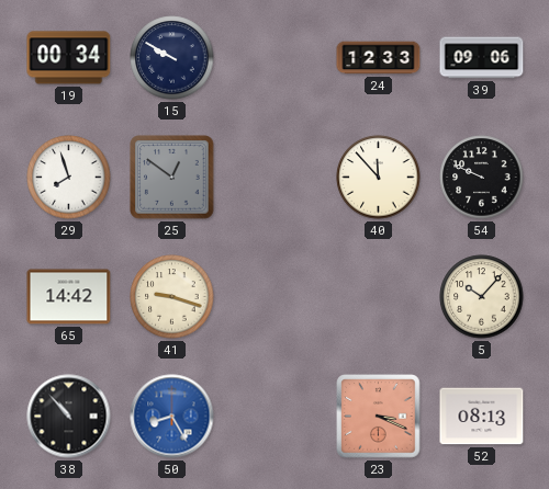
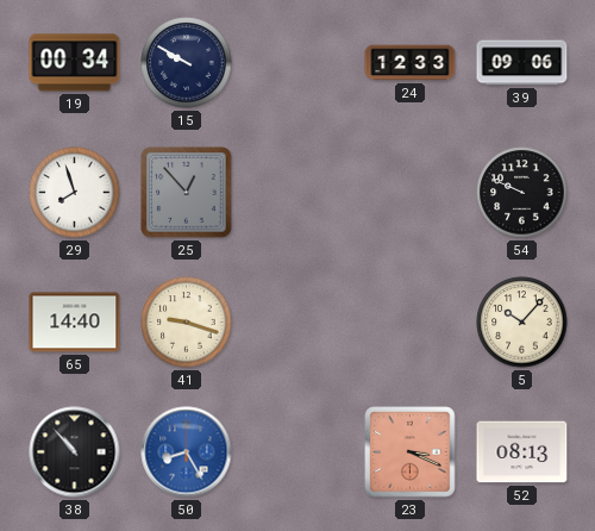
25: 12:51 -> 12:53 (187, 193)
40: 11:53 -> none (379, 178)
65: 14:42 -> 14:40 (75, 323)
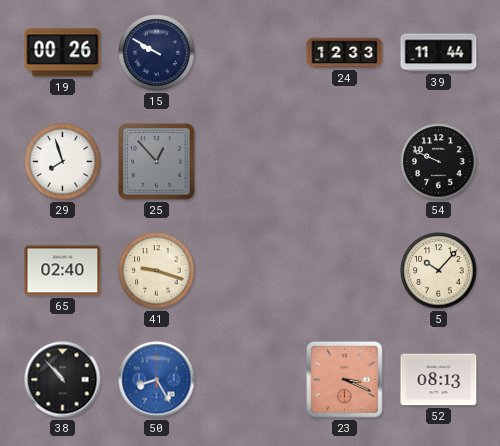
19: 00:34 -> 00:26 (63, 53)
39: 09:06 -> 11:44 (439, 53)
65: 14:40 -> 02:40 (63, 271)
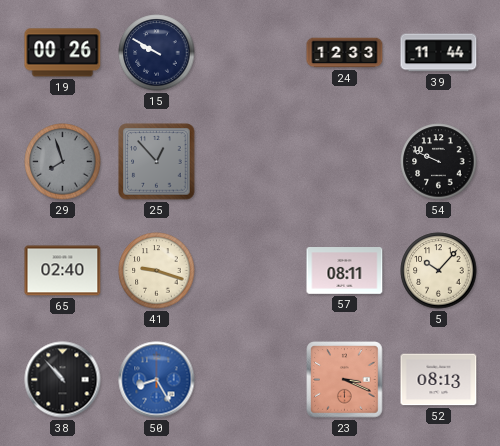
29 dial: white -> grey (63, 162)
57: none -> 08:11 (345, 271)
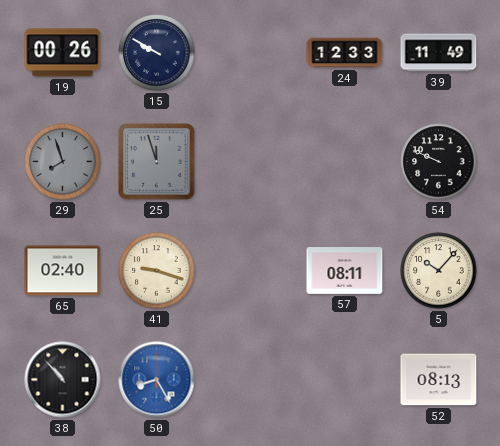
39: 11:44 -> 11:49 (439, 53)
25: 12:53 -> 11:57 (157, 162)
23: 3:19 -> none (345, 380)
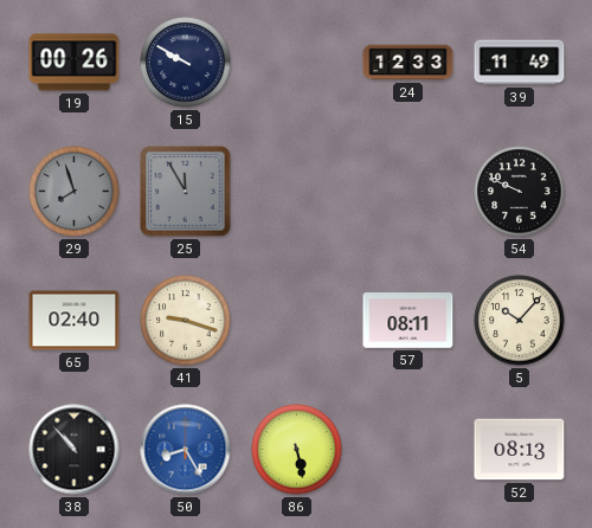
25: 11:57 -> 11:55 (186, 192)
86: none -> 5:28 (297, 450)
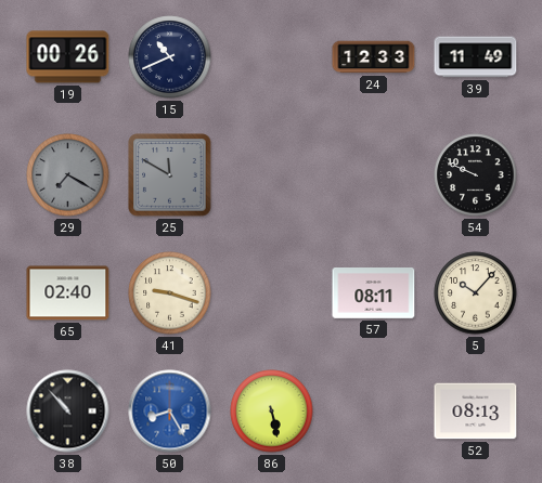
15: 9:50 -> 10:41 (170, 57)
29: 7:57 -> 7:20 (68, 175)
25: 11:55 -> 11:50 (170, 175)
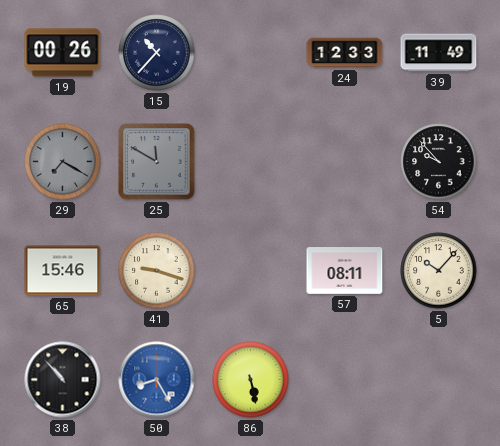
15: 10:41 -> 10:37 (157, 53)
54: 9:49 -> 9:53 (439, 162)
65: 02:40 -> 15:46 (63, 271)
52: 08:13 -> none (476, 412)
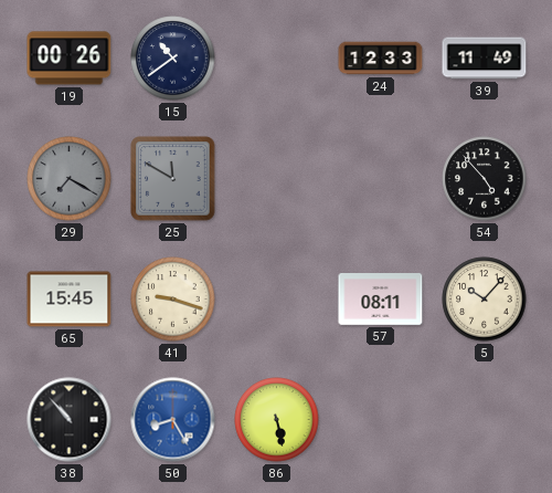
15: 10:37 -> 10:39 (173, 59)
54: 9:53 -> 4:53 (485, 179)
65: 15:46 -> 15:45 (70, 300)
